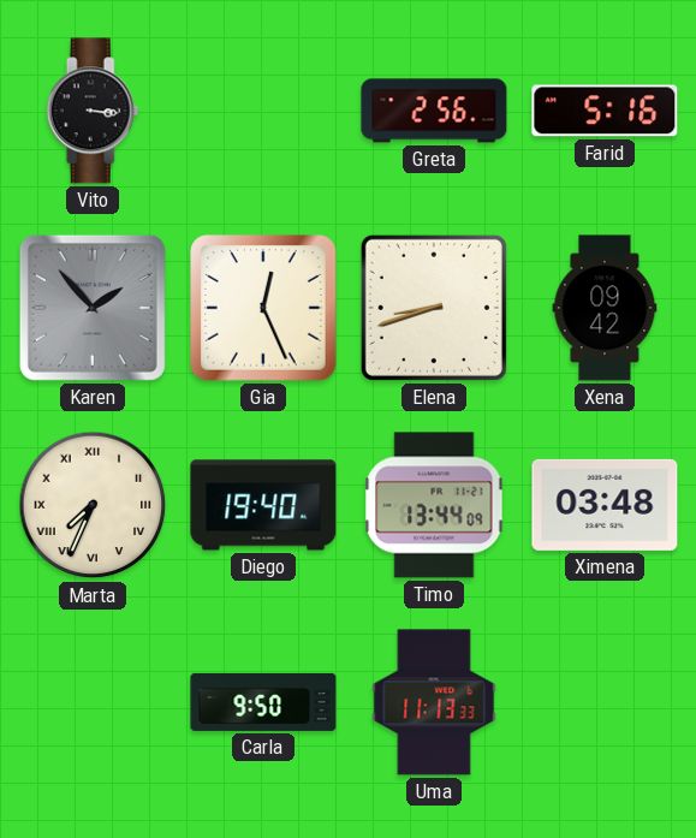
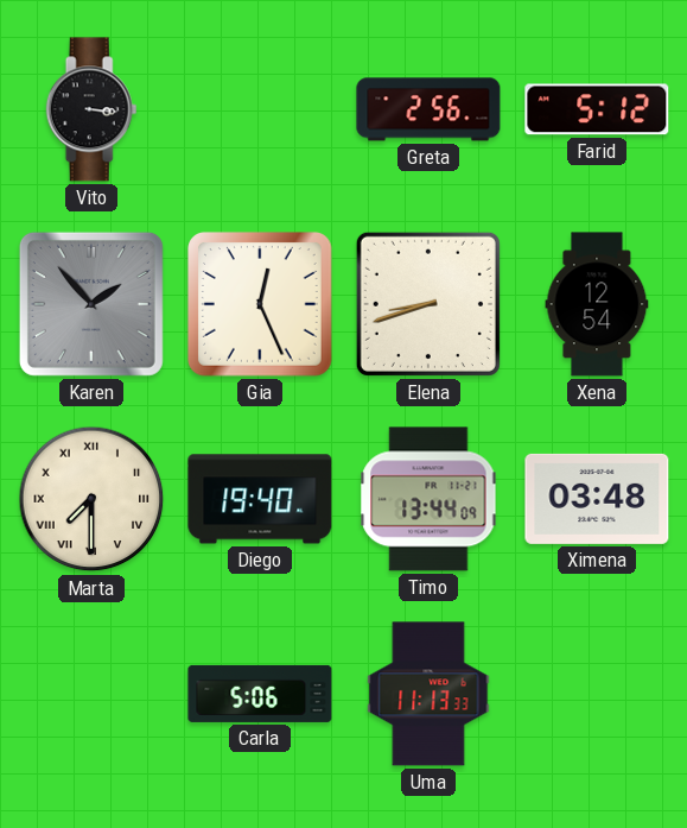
Farid: 5:16 -> 5:12 (597, 109)
Xena: 09:42 -> 12:54 (597, 304)
Marta: 7:34 -> 7:30 (91, 499)
Carla: 9:50 -> 5:06 (260, 694)
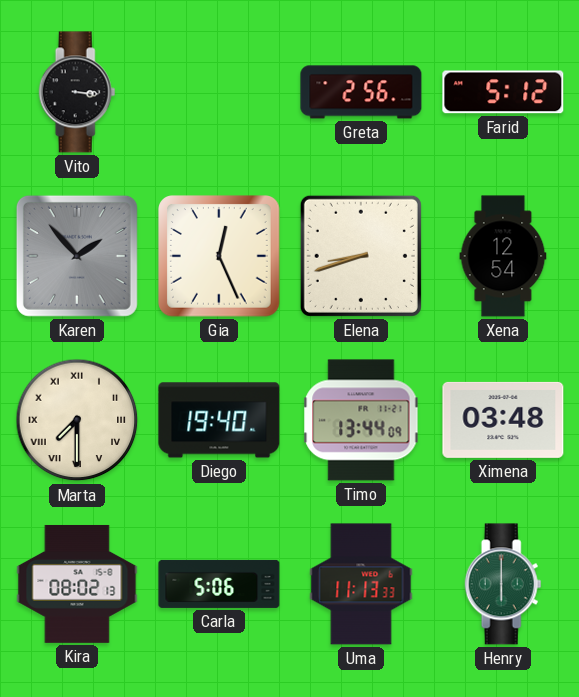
Kira: none -> 08:02 (77, 584)
Henry: none -> 6:00 (503, 584)
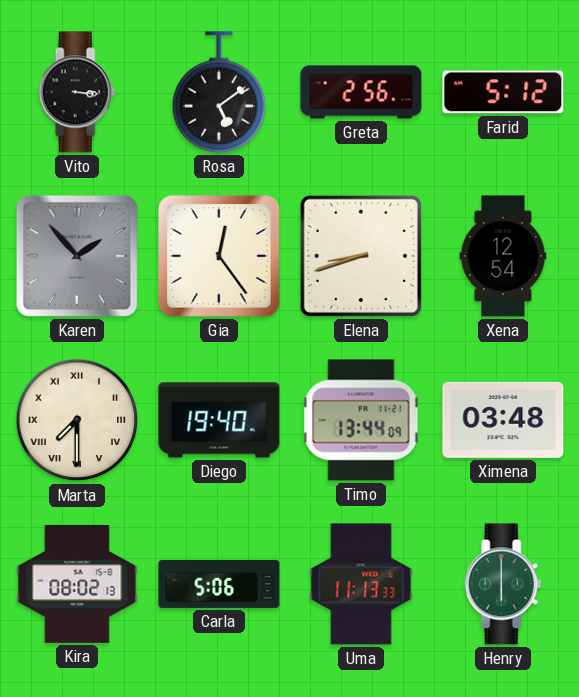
Rosa: none -> 5:09 (219, 92)
Gia: 12:26 -> 12:24 (220, 257)
